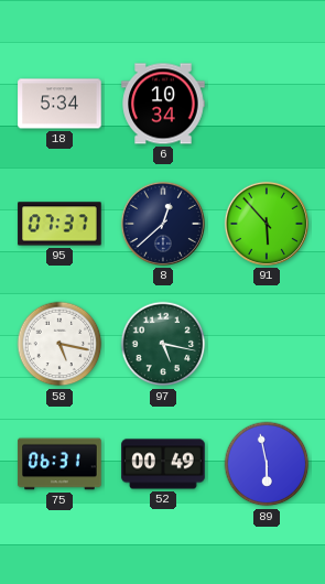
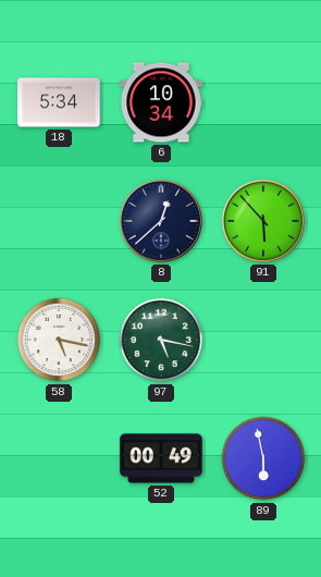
95: 07:37 -> none (59, 224)
75: 06:31 -> none (59, 464)
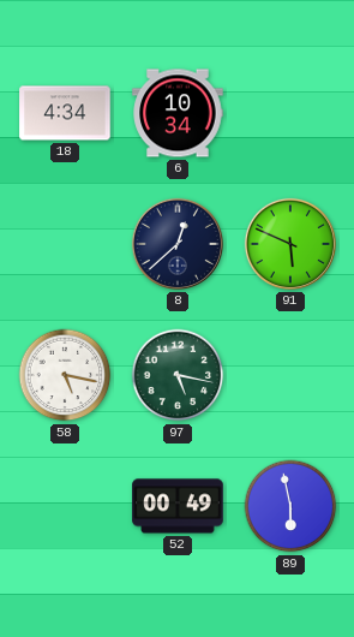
18: 5:34 -> 4:34 (65, 113)
91: 5:53 -> 5:49 (290, 244)
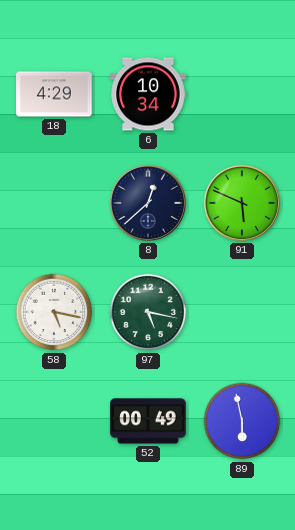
18: 4:34 -> 4:29 (54, 94)
